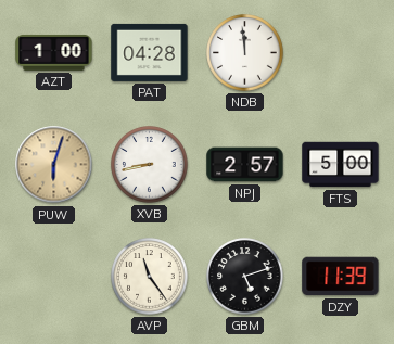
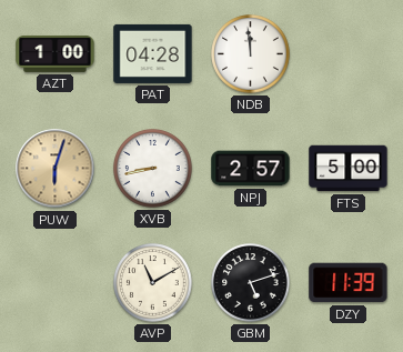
AVP: 11:24 -> 11:10 (153, 283)
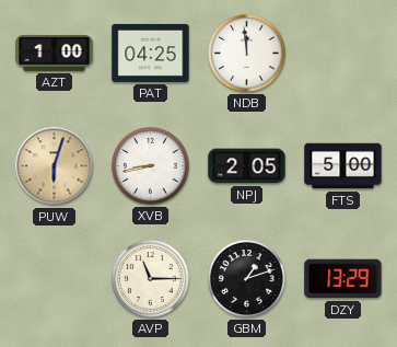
PAT: 04:28 -> 04:25 (151, 53)
NPJ: 2:57 -> 2:05 (247, 166)
AVP: 11:10 -> 11:15 (151, 279)
GBM: 5:12 -> 1:12 (247, 279)
DZY: 11:39 -> 13:29 (343, 279)
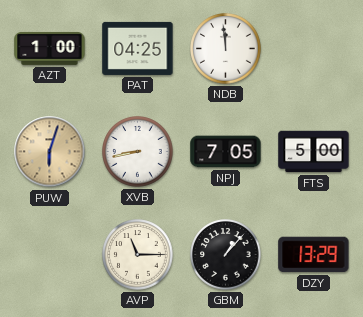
NPJ: 2:05 -> 7:05 (226, 152)
GBM: 1:12 -> 1:07 (226, 255)
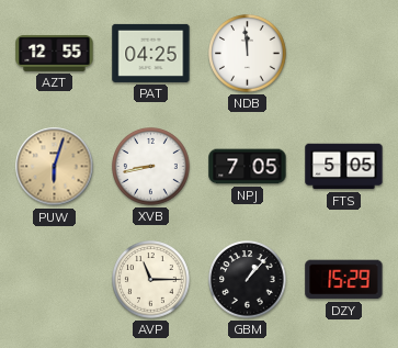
AZT: 1:00 -> 12:55 (55, 53)
FTS: 5:00 -> 5:05 (344, 167)
DZY: 13:29 -> 15:29 (344, 280)
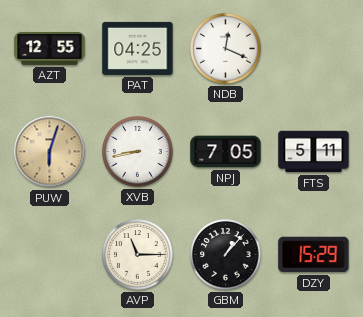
NDB: 11:59 -> 12:19 (226, 49)
FTS: 5:05 -> 5:11 (314, 152)
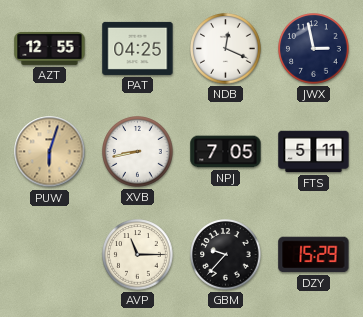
JWX: none -> 2:58 (314, 49)
GBM: 1:07 -> 9:37 (226, 255)
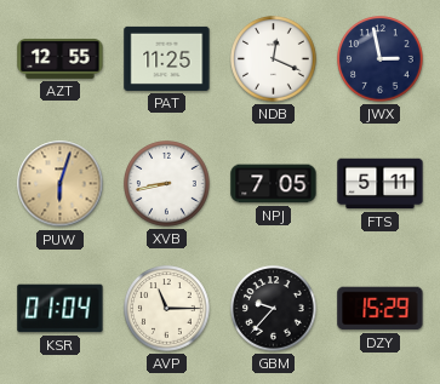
PAT: 04:25 -> 11:25 (167, 58)
KSR: none -> 01:04 (61, 309)
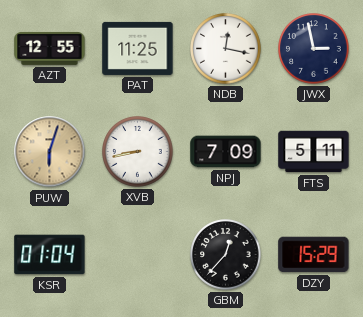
NDB: 12:19 -> 12:17 (226, 49)
NPJ: 7:05 -> 7:09 (226, 152)
AVP: 11:15 -> none (167, 309)
GBM: 9:37 -> 12:37 (226, 255)
